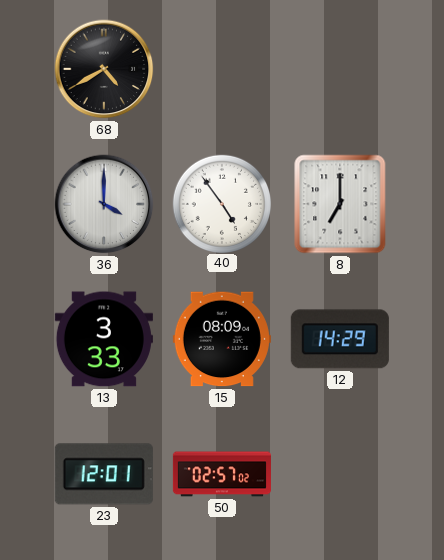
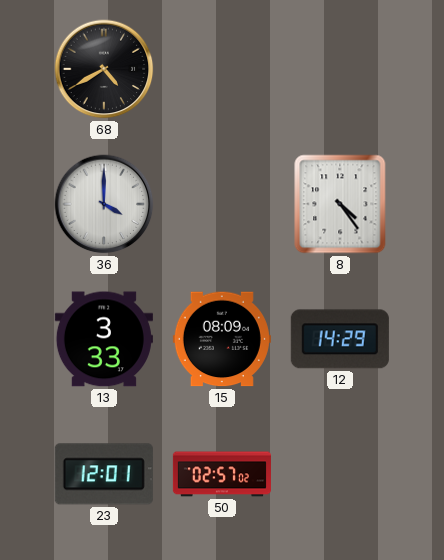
40: 4:54 -> none (221, 203)
8: 7:00 -> 4:24 (340, 204)
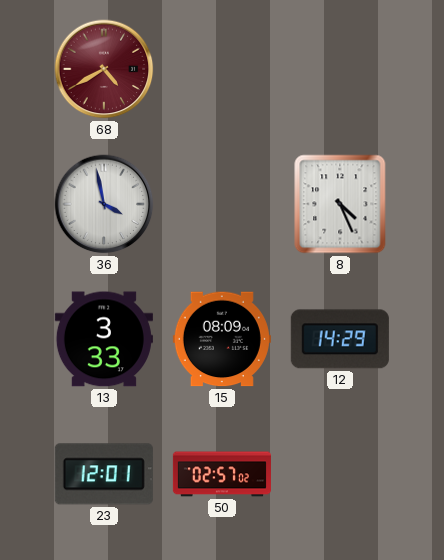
68 dial: black -> burgundy (104, 69)
36: 4:00 -> 3:58 (104, 204)
8: 4:24 -> 4:26 (340, 204)
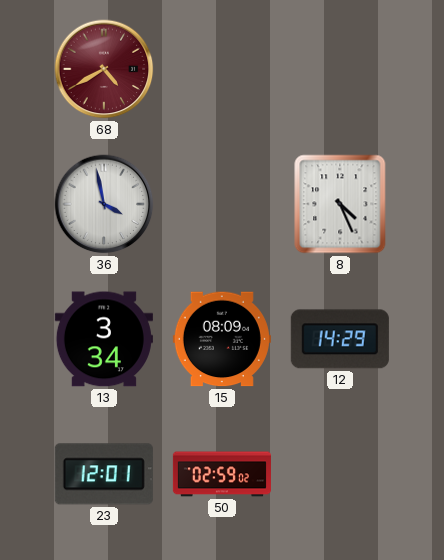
13: 3:33 -> 3:34 (104, 339)
50: 02:57 -> 02:59 (222, 474)
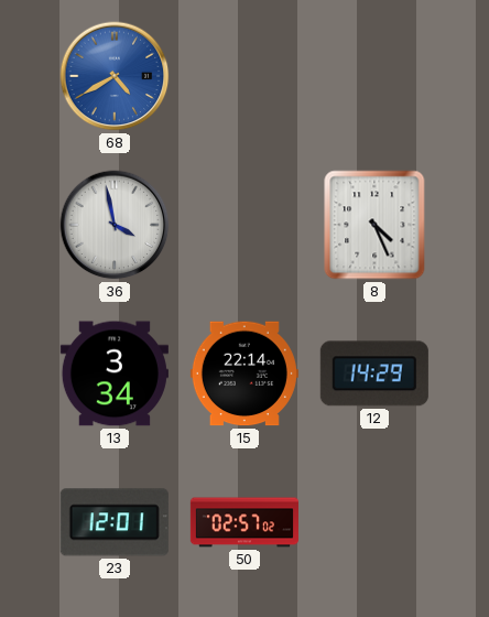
68 dial: burgundy -> blue (115, 76)
15: 08:09 -> 22:14 (244, 374)
50: 02:59 -> 02:57 (244, 522)
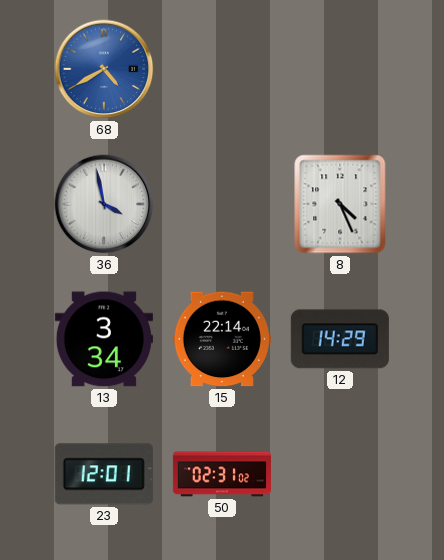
50: 02:57 -> 02:31 (222, 474)
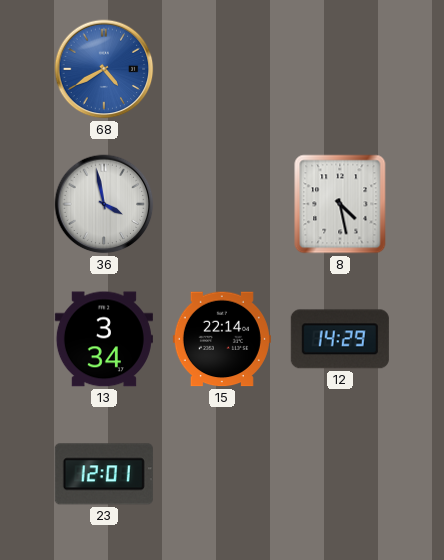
8: 4:26 -> 4:28 (340, 204)
50: 02:31 -> none (222, 474)
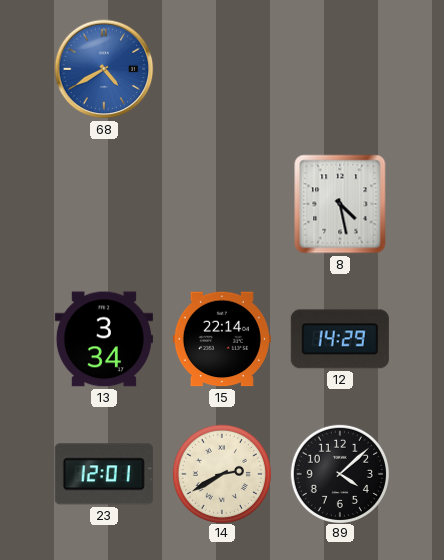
36: 3:58 -> none (104, 204)
14: none -> 2:40 (221, 473)
89: none -> 4:08 (339, 473)
